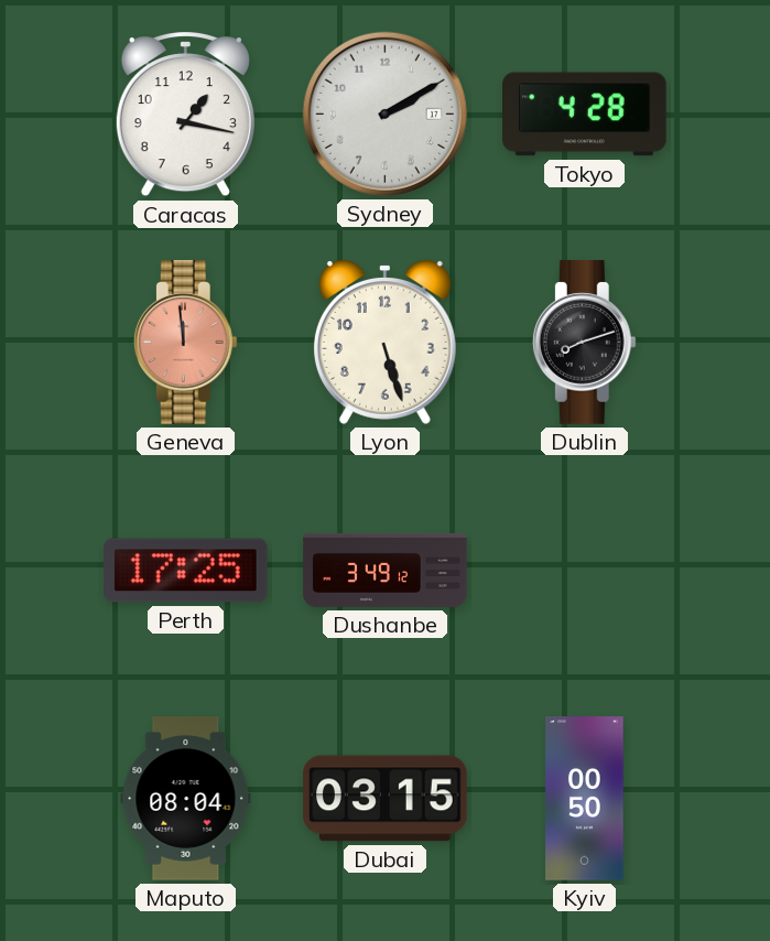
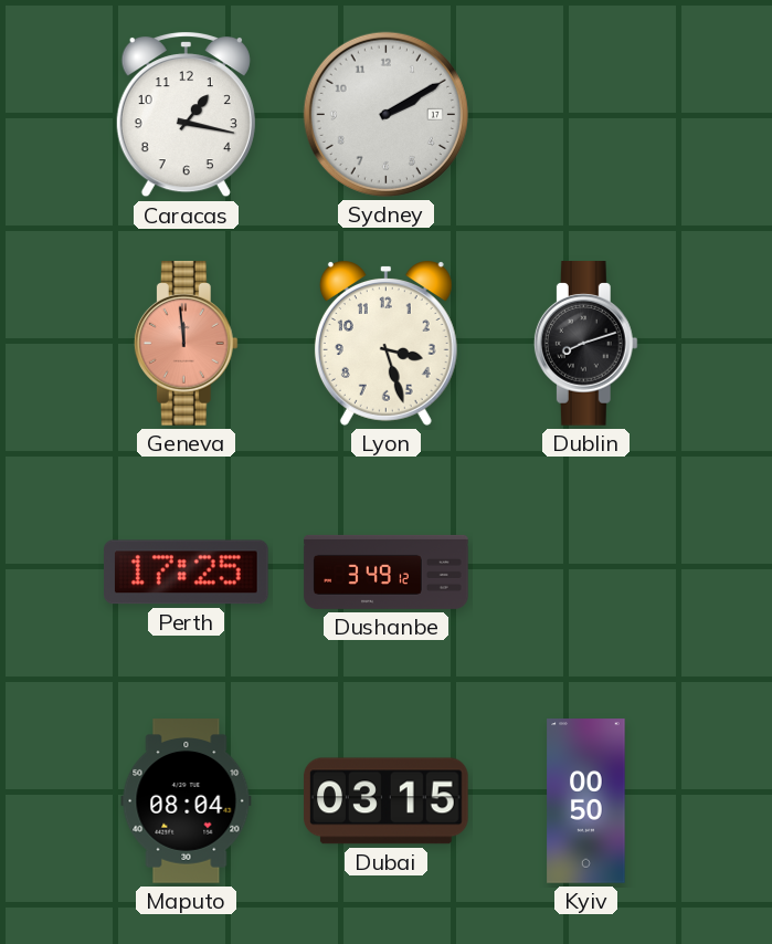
Tokyo: 4:28 -> none (585, 115)
Lyon: 5:27 -> 3:27 (385, 343)
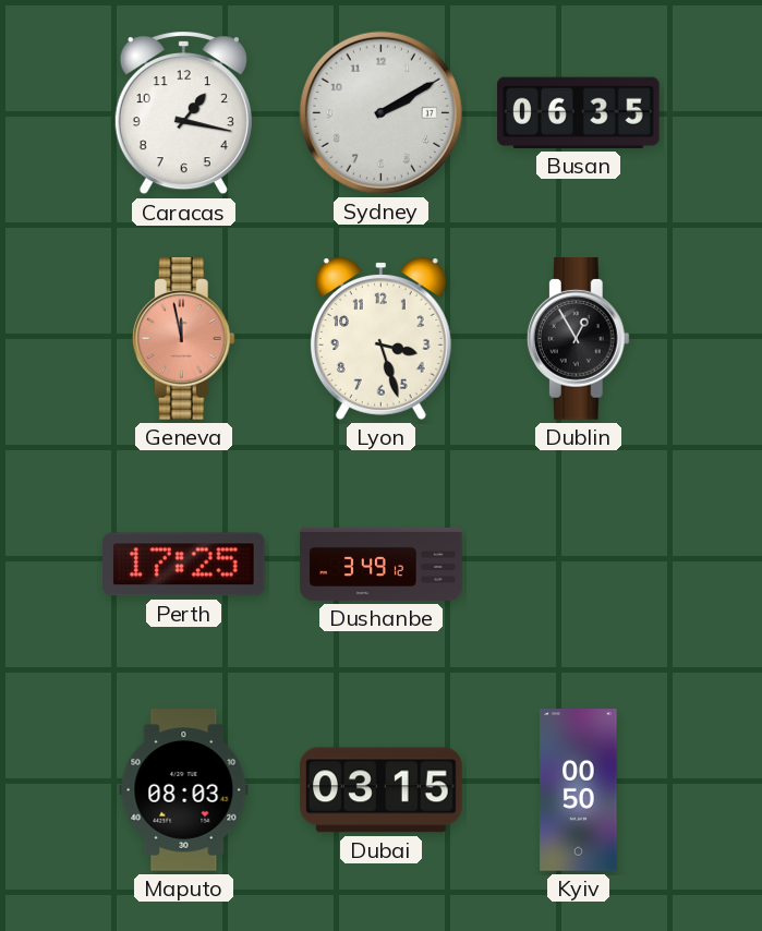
Busan: none -> 06:35 (579, 112)
Geneva: 11:59 -> 11:58 (183, 339)
Dublin: 8:12 -> 12:55 (578, 339)
Maputo: 08:04 -> 08:03 (184, 790)
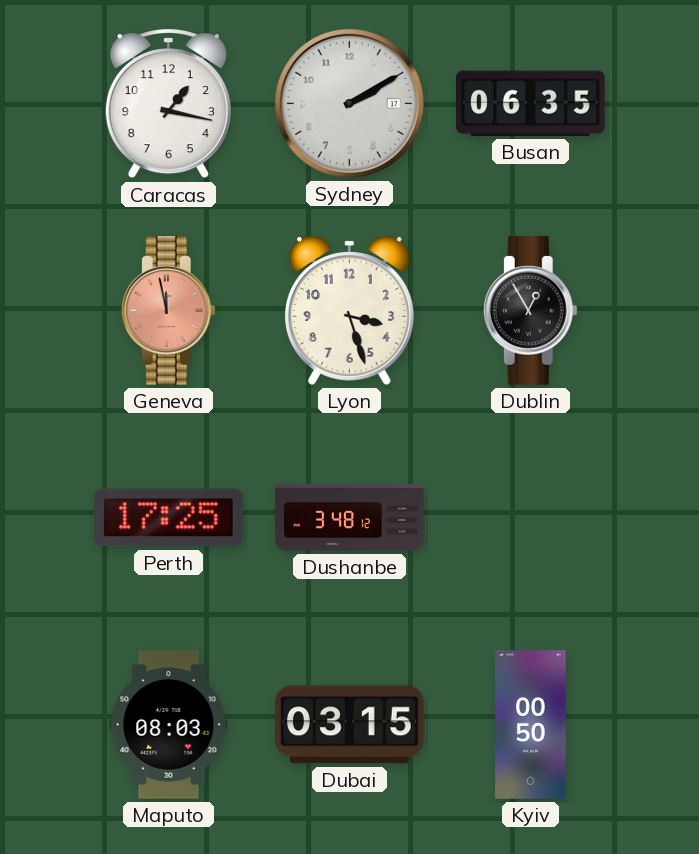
Dushanbe: 3:49 -> 3:48 (350, 517)
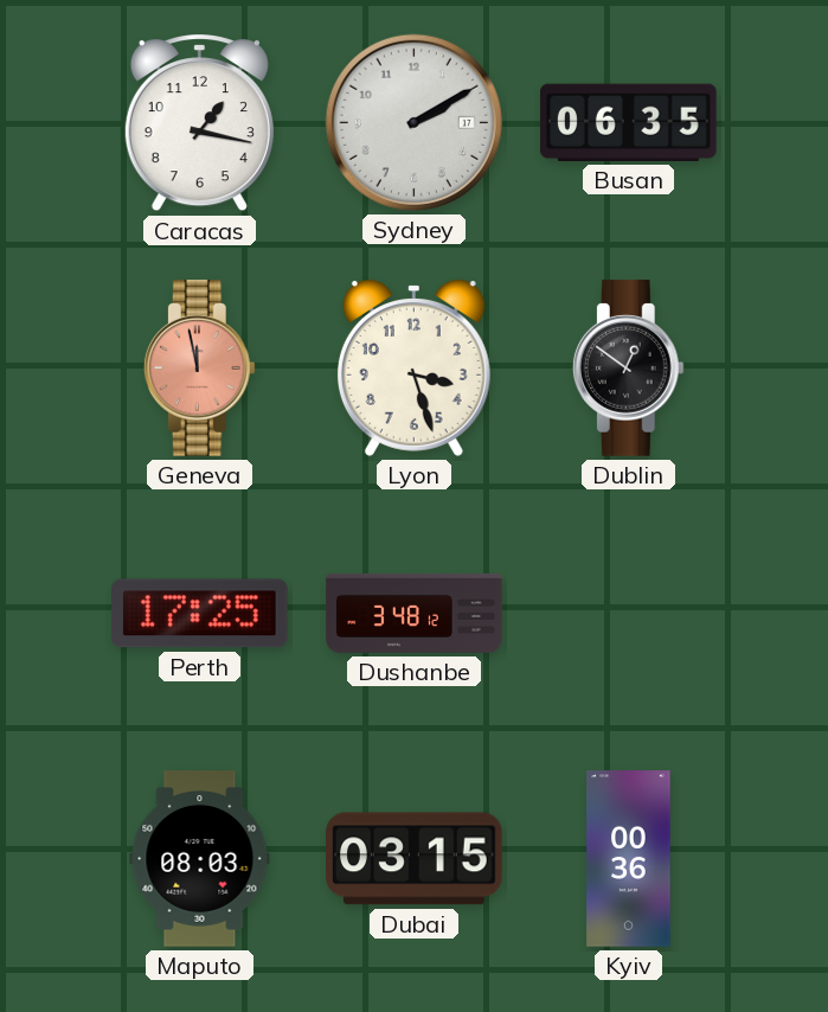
Dublin: 12:55 -> 12:51 (628, 369)
Kyiv: 00:50 -> 00:36 (629, 859)
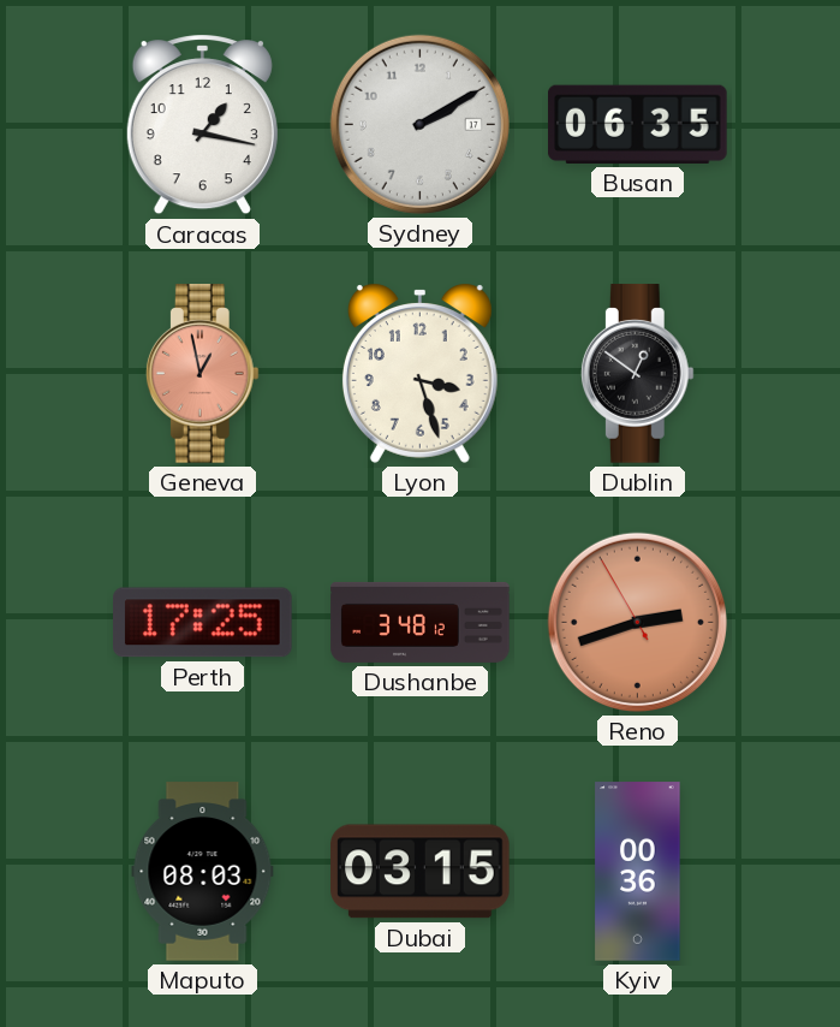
Geneva: 11:58 -> 12:58 (202, 374)
Reno: none -> 2:41 (637, 622)
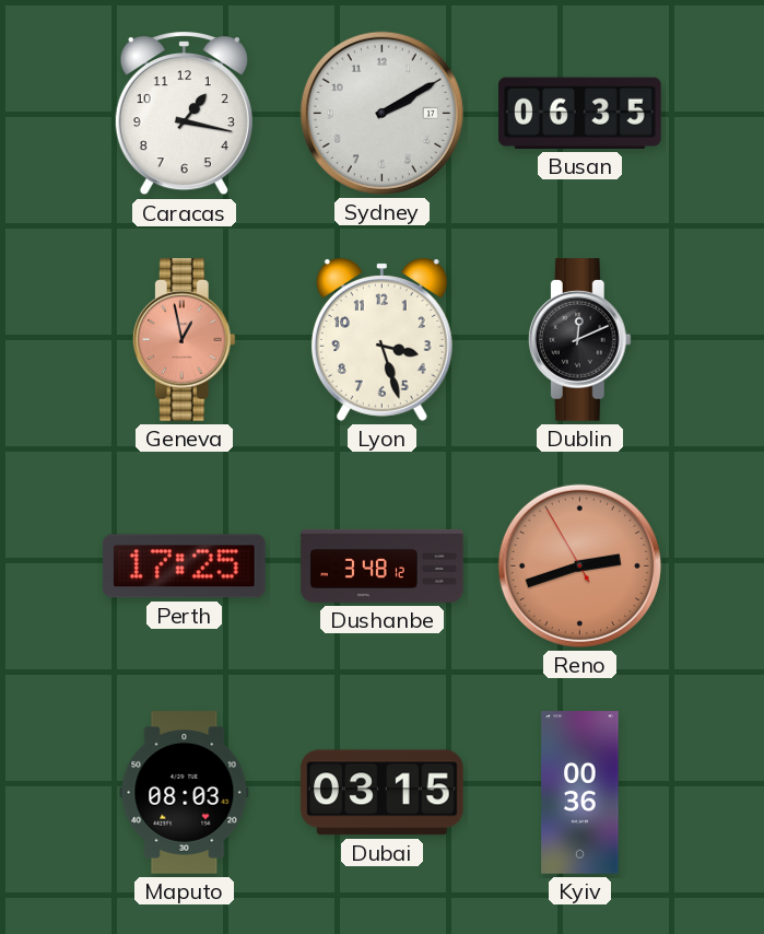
Dublin: 12:51 -> 12:11 (579, 340)
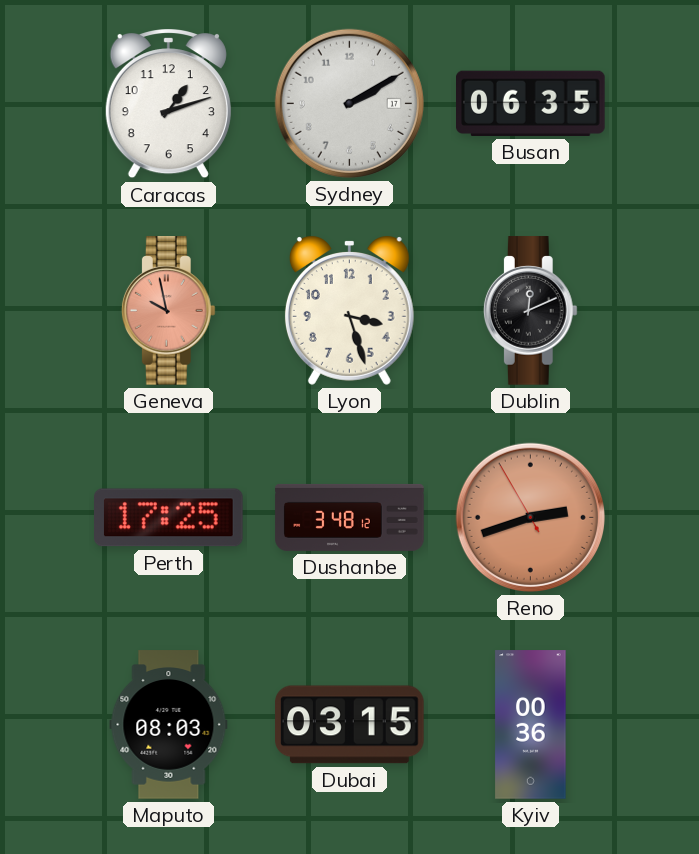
Caracas: 1:17 -> 1:12 (168, 104)
Geneva: 12:58 -> 9:58 (168, 311)
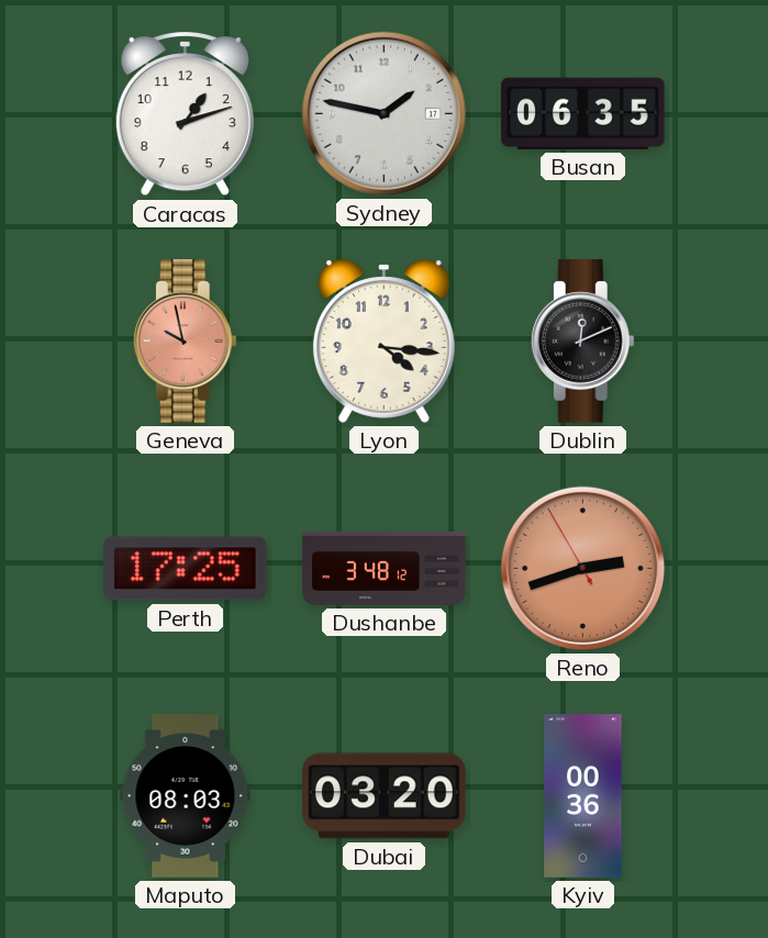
Sydney: 2:10 -> 1:47 (383, 113)
Lyon: 3:27 -> 4:16 (383, 340)
Dubai: 03:15 -> 03:20 (385, 796)
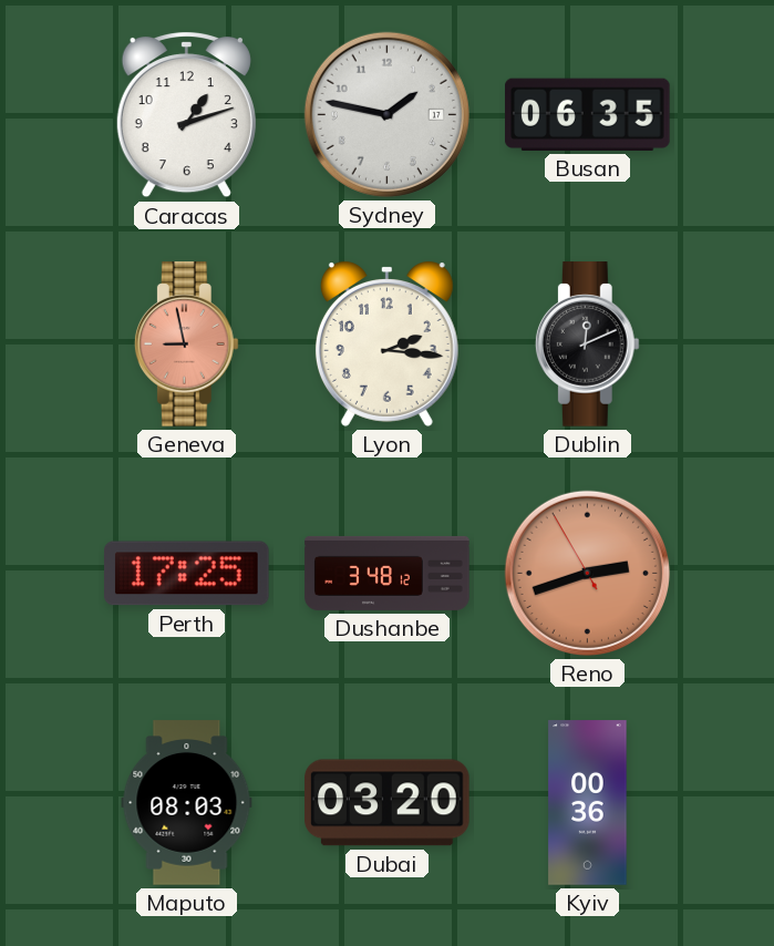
Geneva: 9:58 -> 8:58 (186, 345)
Lyon: 4:16 -> 2:16 (386, 343)
